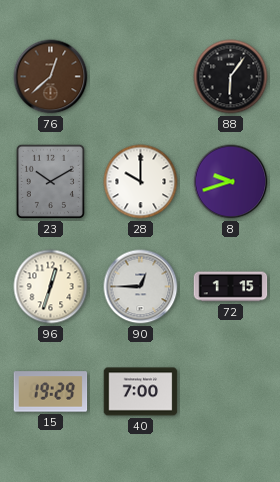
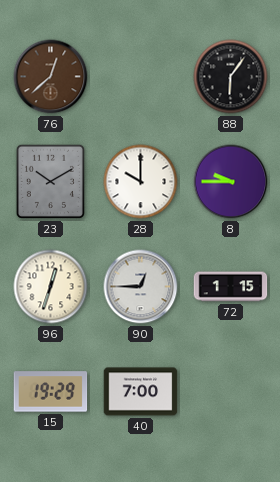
8: 9:42 -> 9:45 (231, 182)
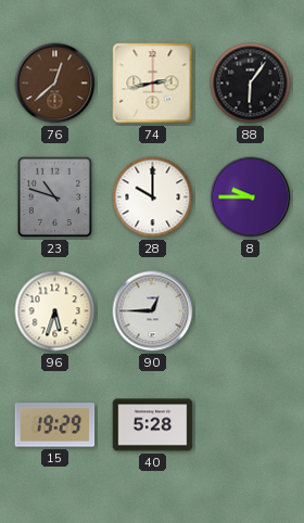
74: none -> 2:43 (153, 84)
23: 10:10 -> 10:48 (54, 196)
96: 12:33 -> 5:33 (55, 311)
72: 1:15 -> none (231, 287)
40: 7:00 -> 5:28 (153, 425)
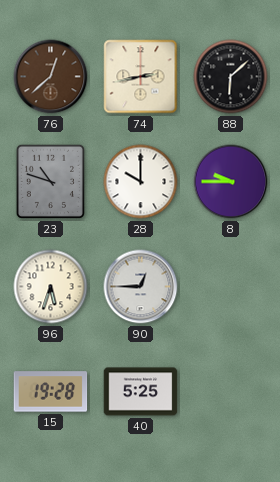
88: 6:06 -> 6:08 (231, 77)
15: 19:29 -> 19:28 (51, 392)
40: 5:28 -> 5:25 (141, 392)
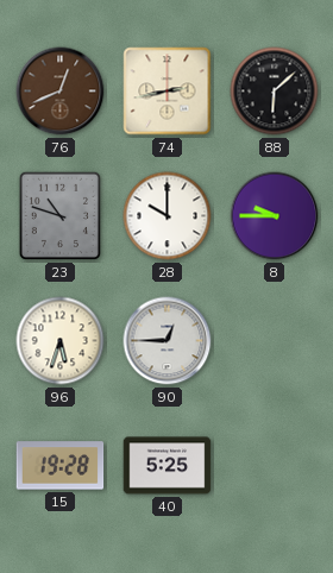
76: 12:38 -> 12:41 (61, 92)
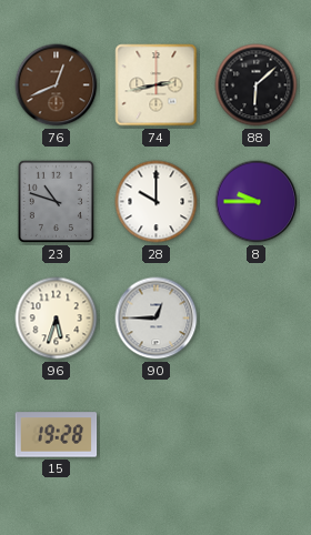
40: 5:25 -> none (168, 466)
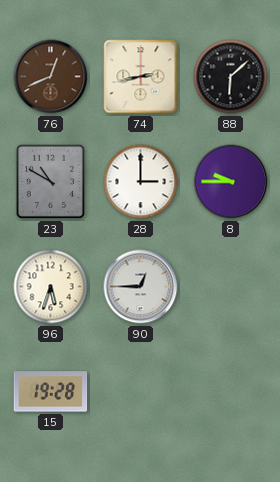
23: 10:48 -> 10:50 (50, 181)
28: 10:00 -> 3:00 (141, 182)
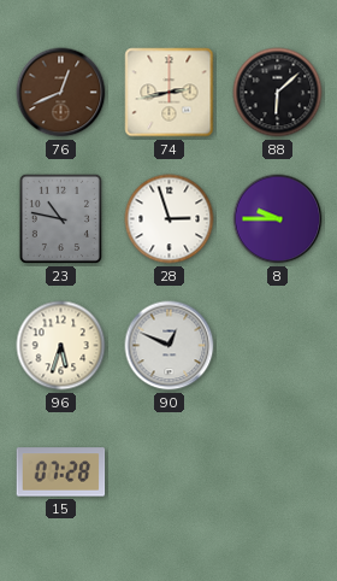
23: 10:50 -> 10:47 (60, 218)
28: 3:00 -> 2:57 (170, 219)
90: 12:45 -> 12:49 (170, 346)
15: 19:28 -> 07:28 (61, 473)
